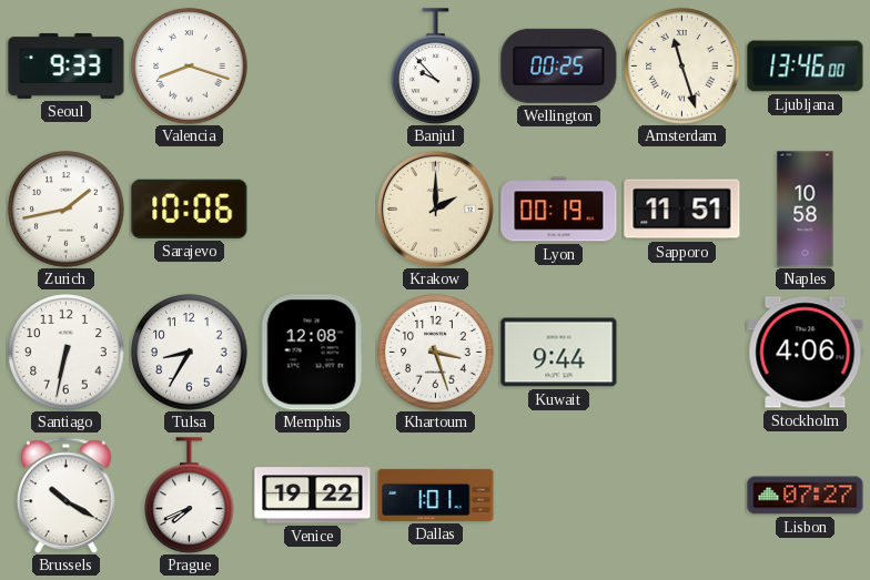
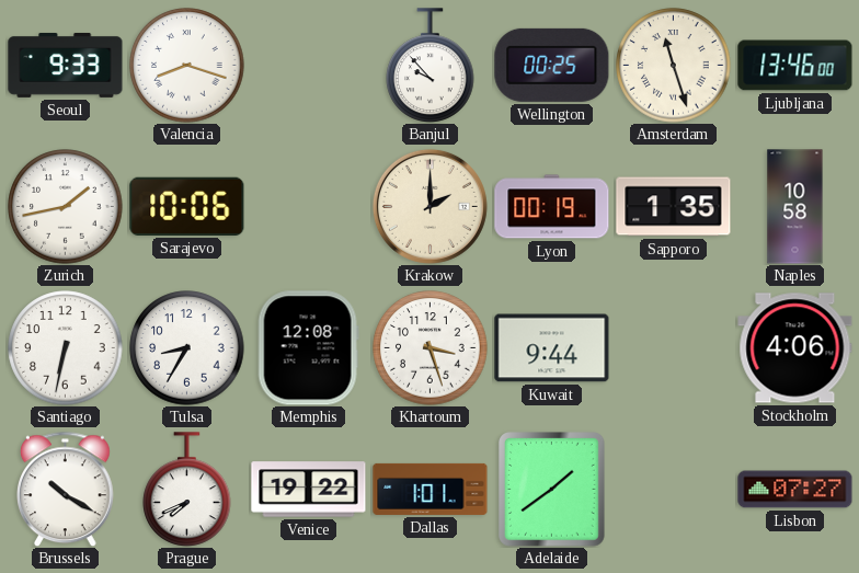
Sapporo: 11:51 -> 1:35 (674, 207)
Adelaide: none -> 1:39 (552, 490)
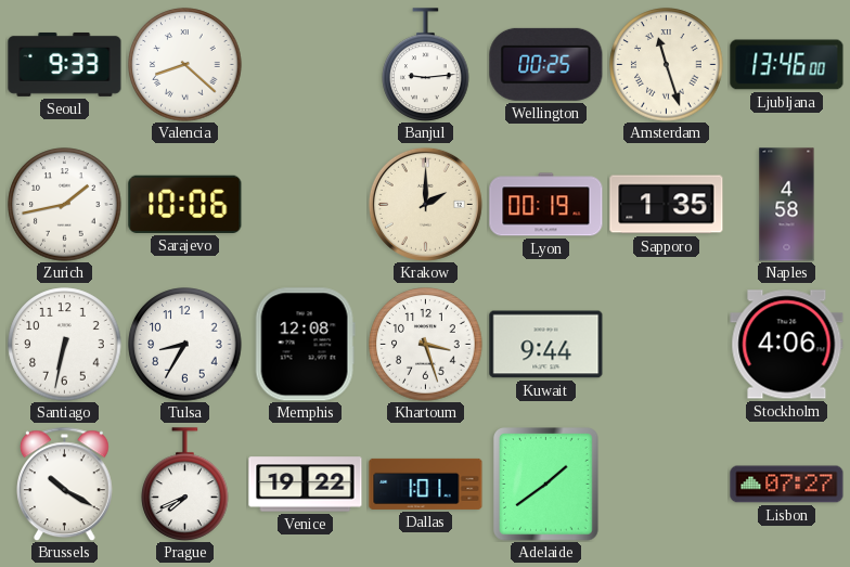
Valencia: 8:18 -> 8:22 (185, 65)
Banjul: 9:53 -> 9:14 (426, 65)
Naples: 10:58 -> 4:58 (787, 205)
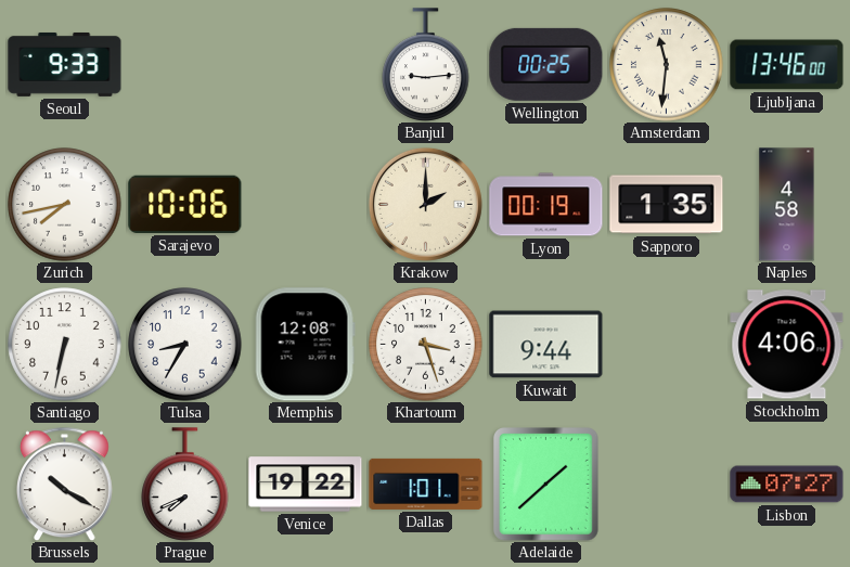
Valencia: 8:22 -> none (185, 65)
Amsterdam: 11:27 -> 11:31 (667, 65)
Zurich: 1:43 -> 7:43 (65, 205)
Adelaide: 1:39 -> 1:38 (546, 485)
